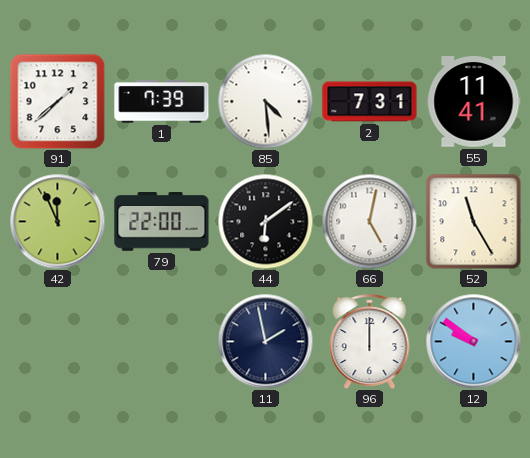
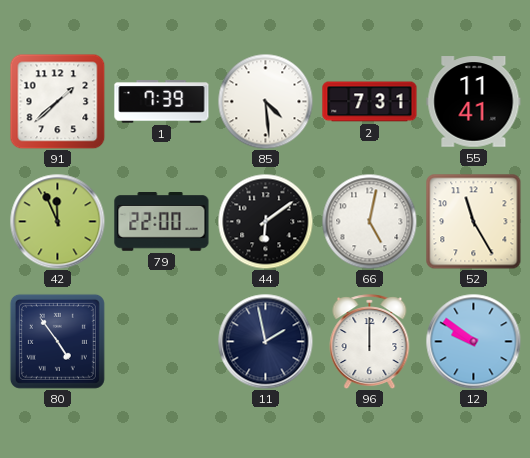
80: none -> 4:54 (57, 341)
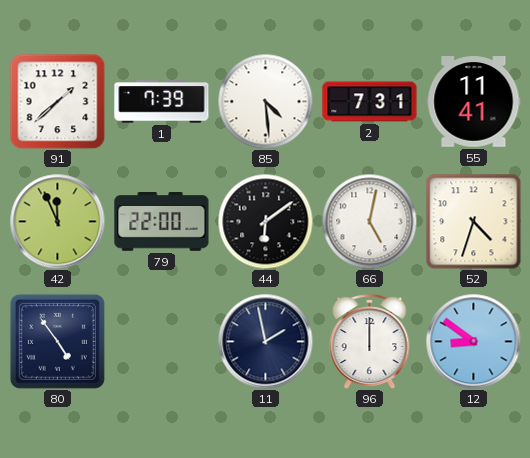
52: 11:25 -> 4:33 (473, 221)
12: 9:51 -> 8:51 (473, 341)
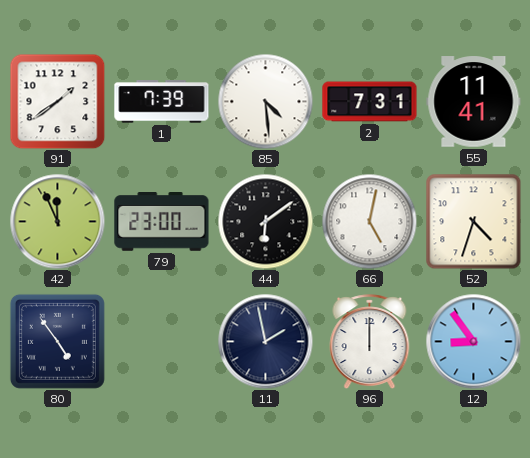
91: 1:38 -> 1:39 (57, 101)
79: 22:00 -> 23:00 (162, 222)
12: 8:51 -> 8:54 (473, 341)
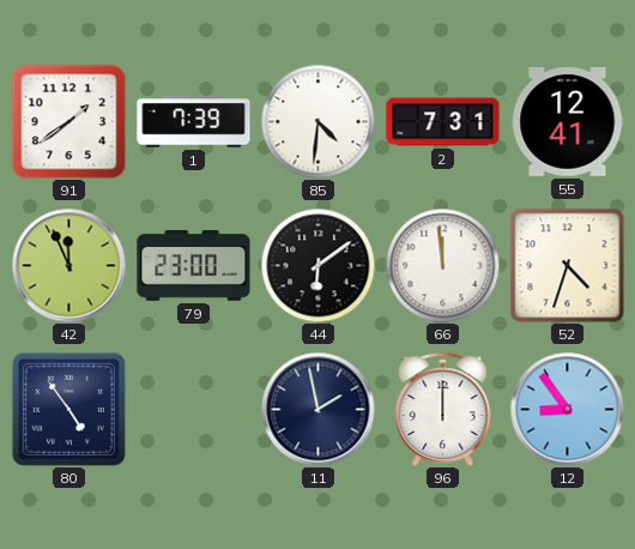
85: 4:29 -> 4:31 (317, 121)
55: 11:41 -> 12:41 (568, 122)
66: 5:02 -> 11:59 (442, 265)
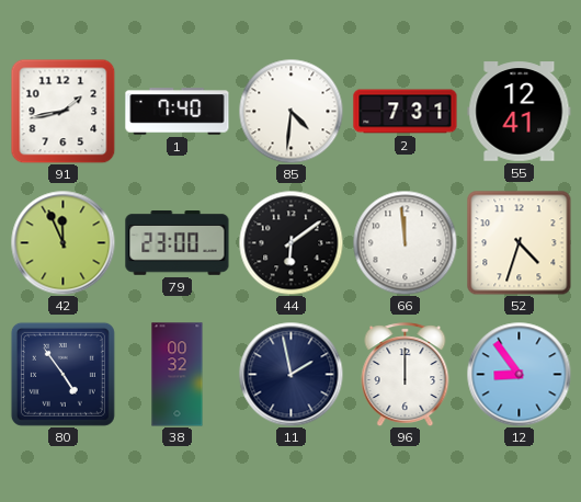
91: 1:39 -> 1:43 (62, 111)
1: 7:39 -> 7:40 (178, 112)
38: none -> 00:32 (178, 375)
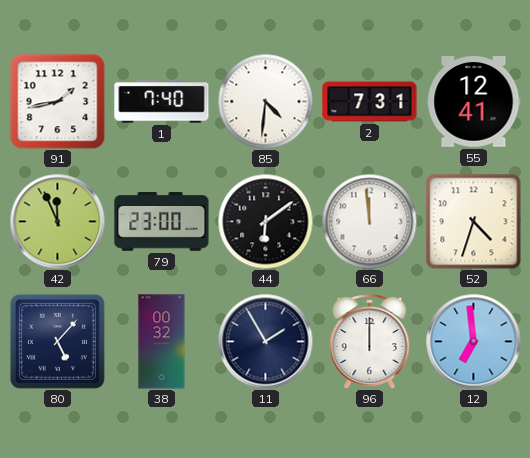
80: 4:54 -> 5:07 (57, 341)
11: 1:58 -> 1:55 (265, 341)
12: 8:54 -> 6:59 (473, 341)
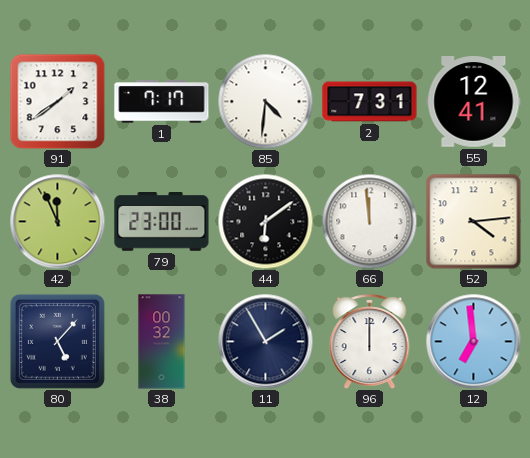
91: 1:43 -> 1:39 (57, 101)
1: 7:40 -> 7:17 (162, 102)
52: 4:33 -> 4:14 (473, 221)
